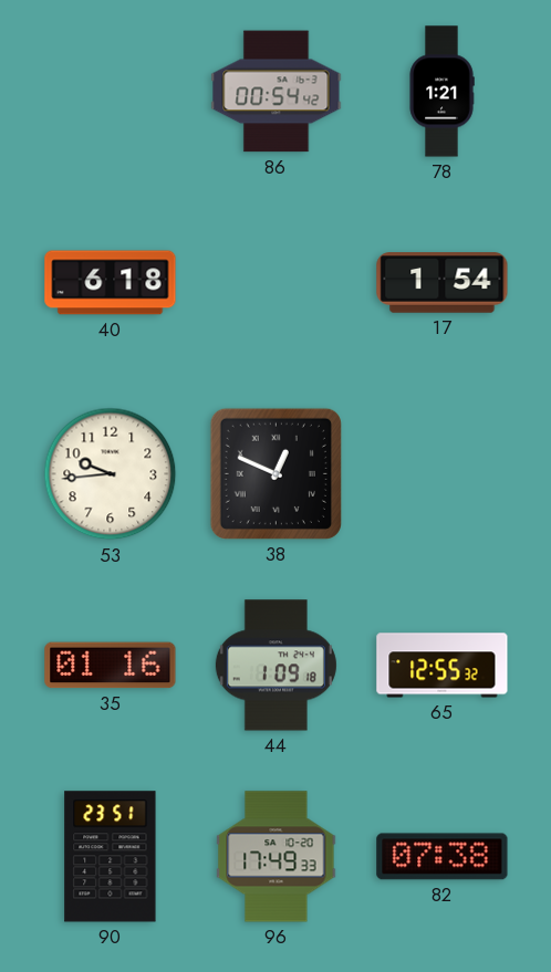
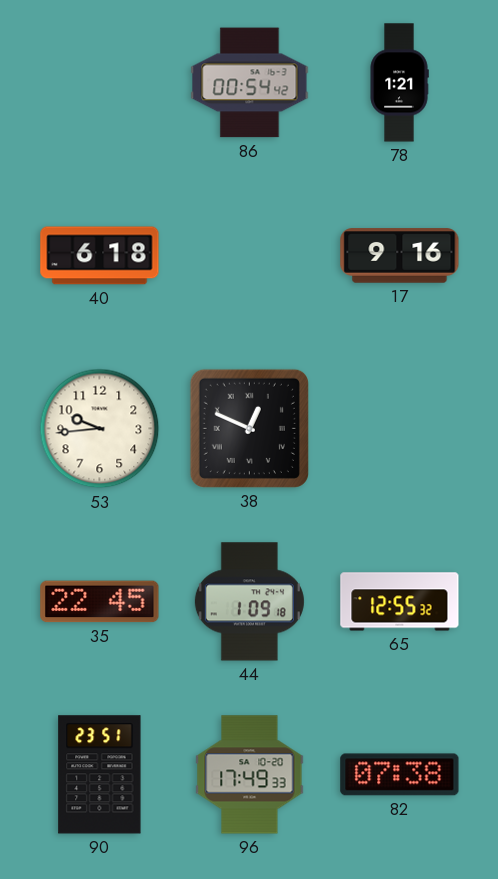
17: 1:54 -> 9:16 (400, 256)
35: 01:16 -> 22:45 (100, 602)
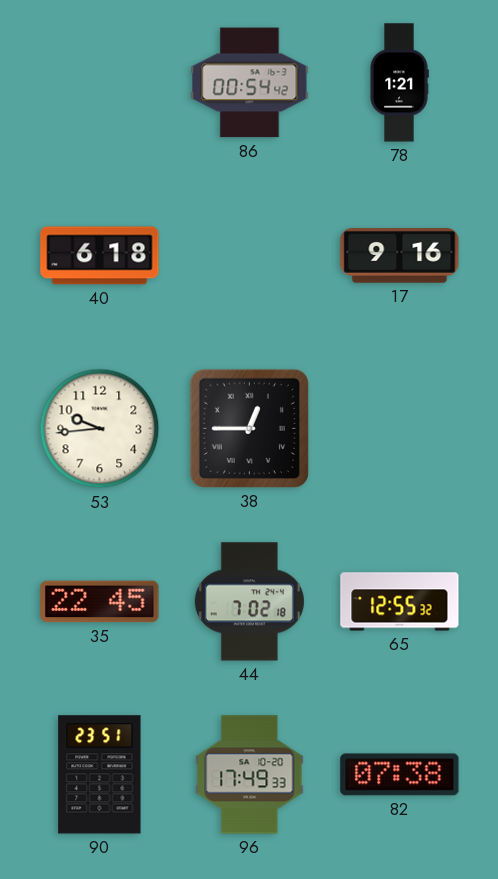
38: 12:49 -> 12:45 (249, 428)
44: 1:09 -> 7:02 (249, 602)
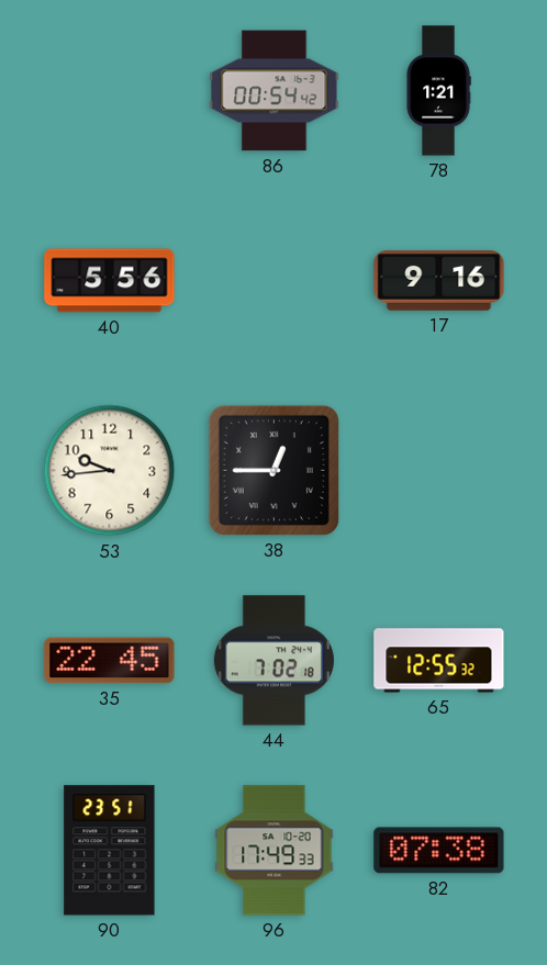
40: 6:18 -> 5:56 (110, 281)
